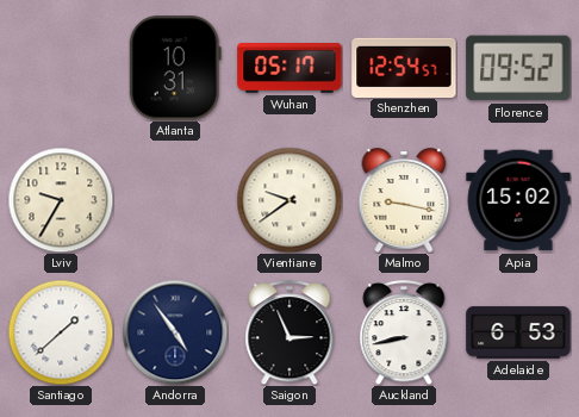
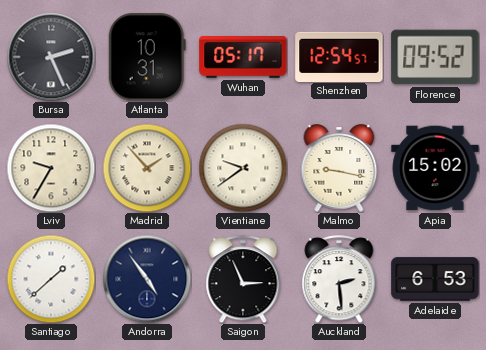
Bursa: none -> 2:26 (51, 57)
Madrid: none -> 1:53 (147, 168)
Auckland: 8:43 -> 2:29 (339, 279)
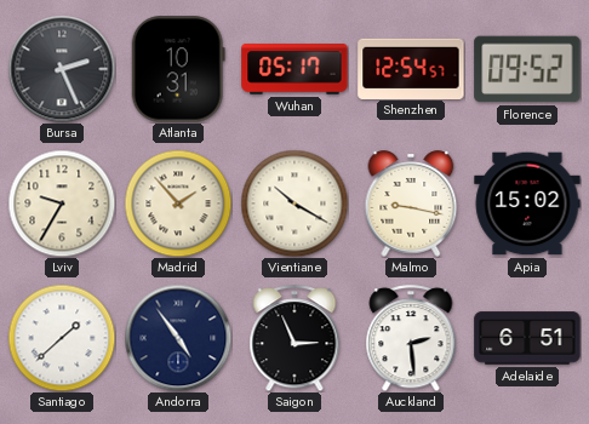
Vientiane: 9:39 -> 10:20 (294, 204)
Adelaide: 6:53 -> 6:51 (527, 338)
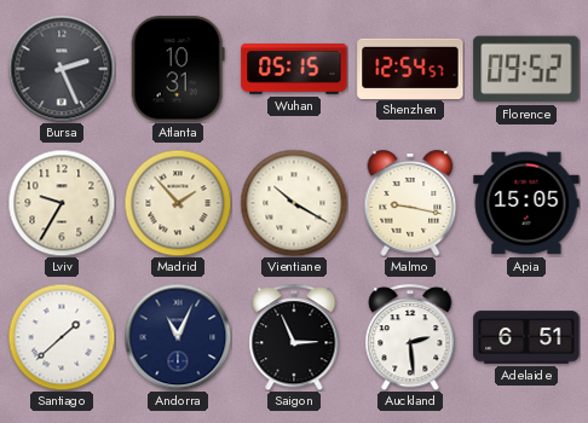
Wuhan: 05:17 -> 05:15 (294, 70)
Apia: 15:02 -> 15:05 (526, 203)
Andorra: 4:54 -> 11:04 (178, 337)
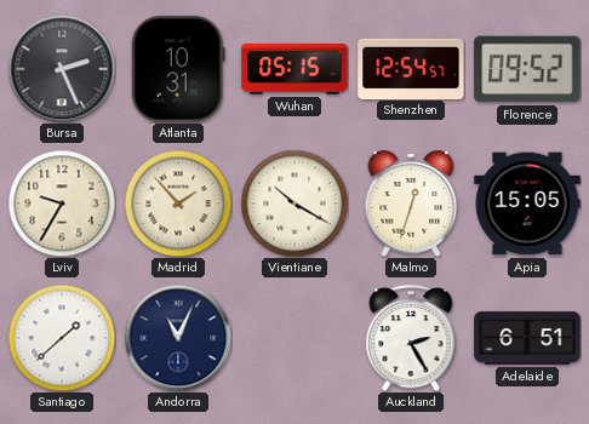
Malmo: 9:17 -> 12:33 (411, 204)
Saigon: 2:56 -> none (294, 337)
Auckland: 2:29 -> 2:25 (411, 338)
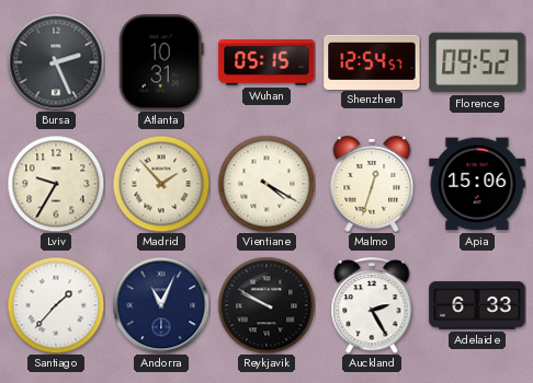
Vientiane: 10:20 -> 4:20 (266, 184)
Apia: 15:05 -> 15:06 (477, 184)
Santiago: 1:38 -> 1:37 (56, 305)
Reykjavik: none -> 9:50 (266, 305)
Adelaide: 6:51 -> 6:33 (477, 305)
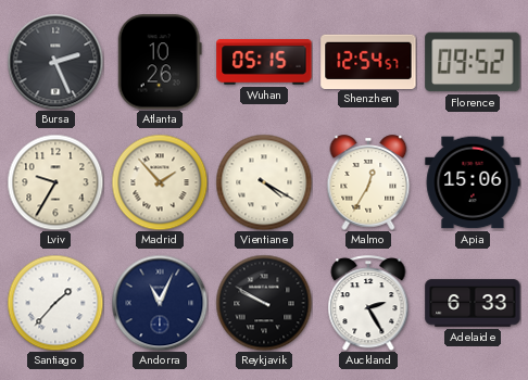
Atlanta: 10:31 -> 10:26 (160, 62)
Malmo: 12:33 -> 12:35 (368, 182)
